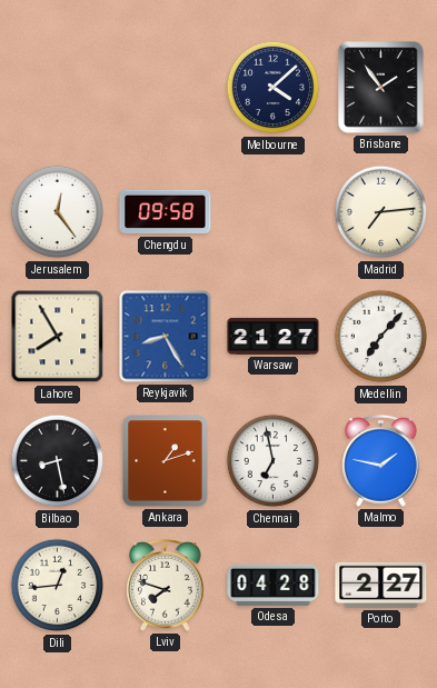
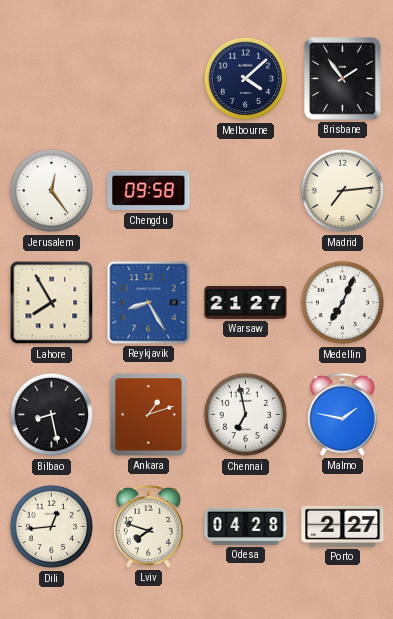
Medellin: 7:07 -> 7:04 (343, 303)
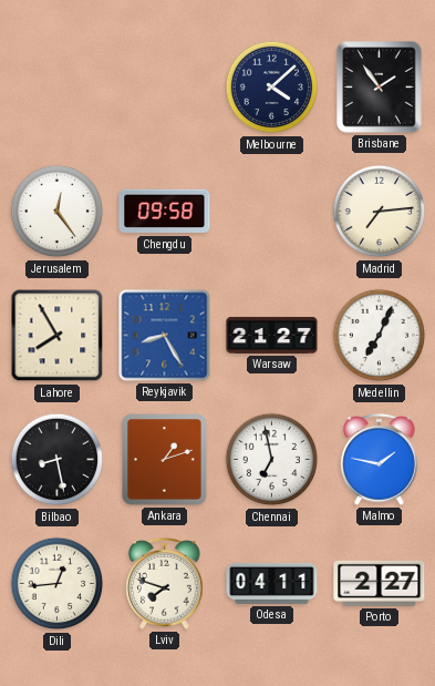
Odesa: 04:28 -> 04:11 (272, 583)
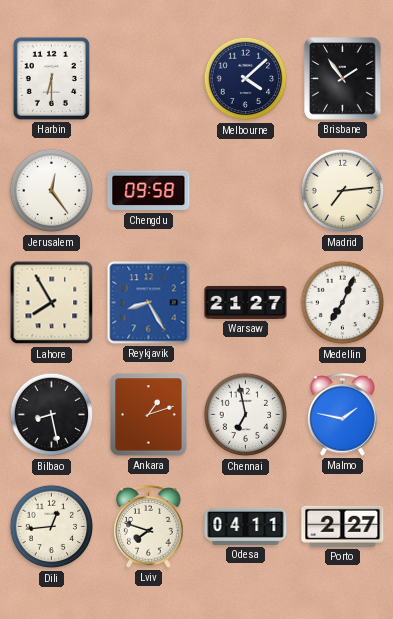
Harbin: none -> 6:30 (51, 78)
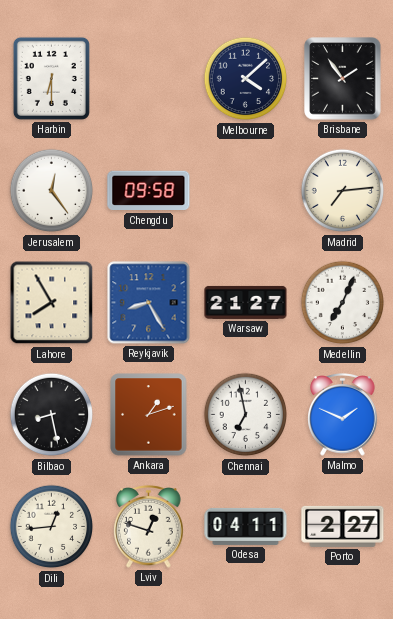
Malmo: 1:47 -> 1:49 (343, 415)
Lviv: 7:48 -> 12:48 (149, 527)
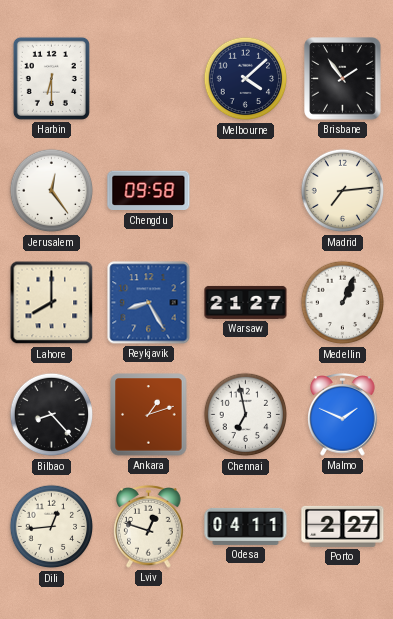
Lahore: 7:55 -> 8:00 (52, 303)
Medellin: 7:04 -> 1:04 (343, 303)
Bilbao: 8:28 -> 8:23 (52, 415)
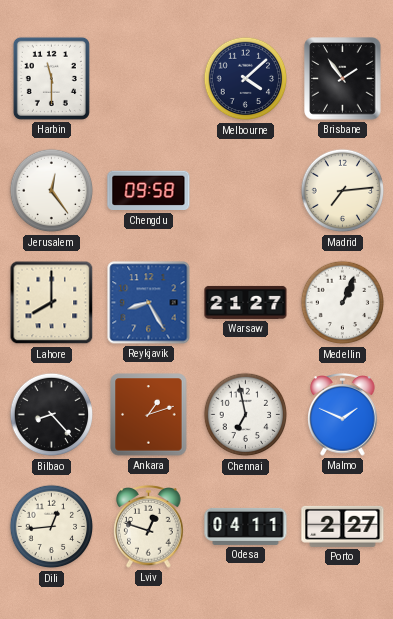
Harbin: 6:30 -> 11:30 (51, 78)
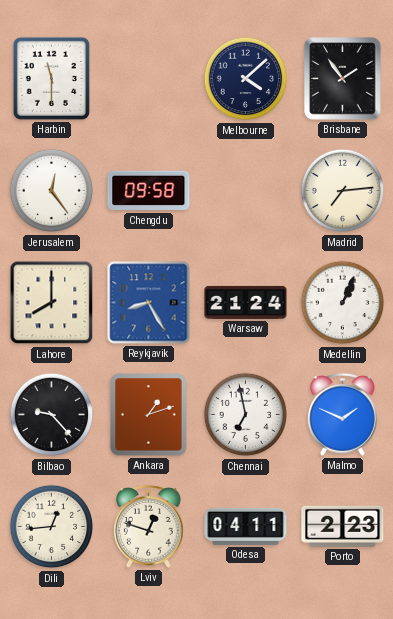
Warsaw: 21:27 -> 21:24 (246, 302)
Bilbao: 8:23 -> 9:23 (52, 415)
Porto: 2:27 -> 2:23 (343, 526)
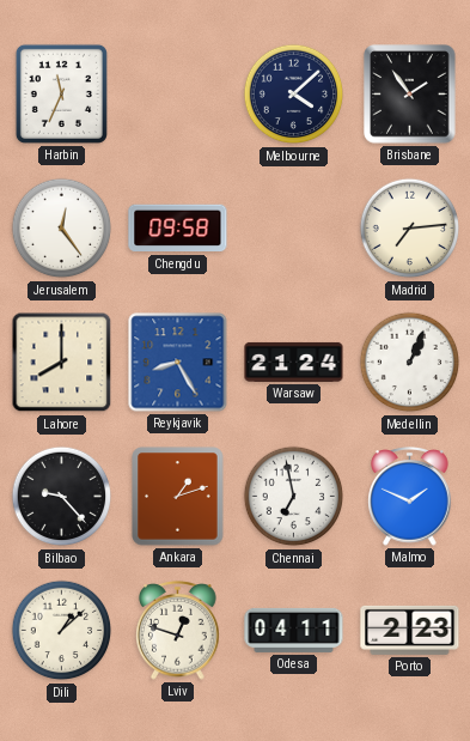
Harbin: 11:30 -> 11:34 (61, 93)
Dili: 12:44 -> 1:08 (62, 631)
